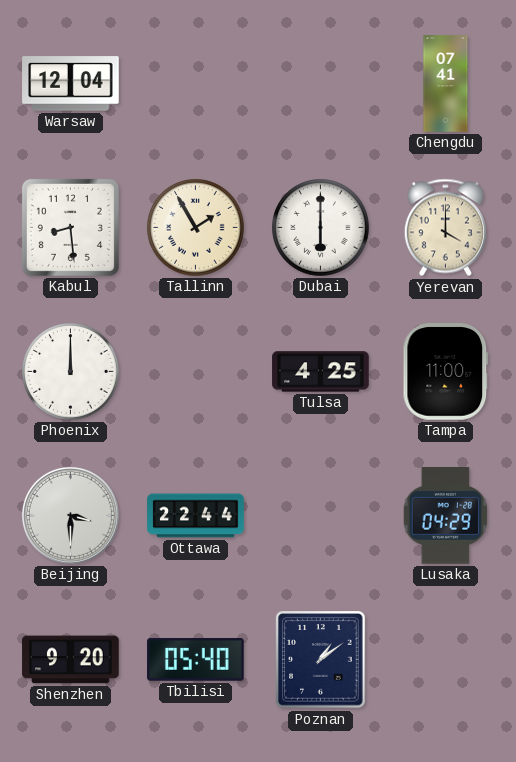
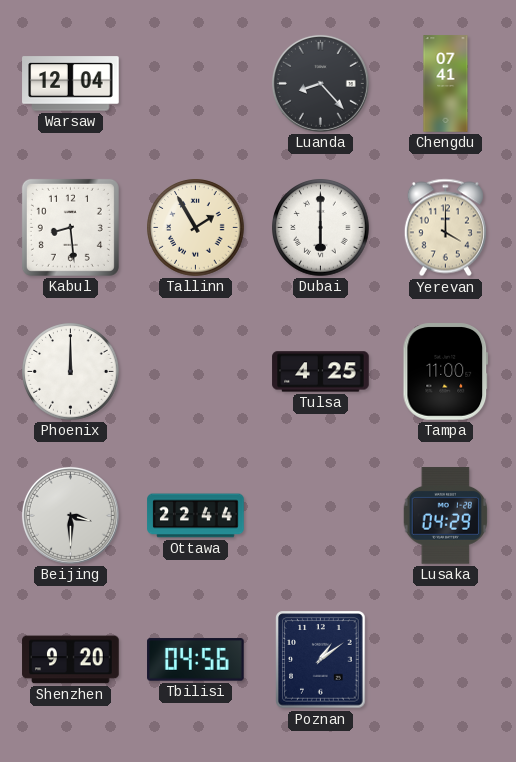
Luanda: none -> 8:23 (320, 83)
Tbilisi: 05:40 -> 04:56 (196, 660)
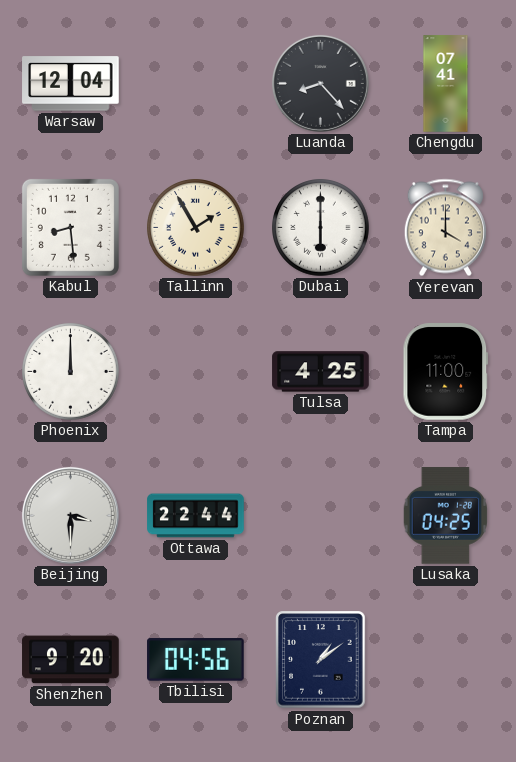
Lusaka: 04:29 -> 04:25 (446, 516)
